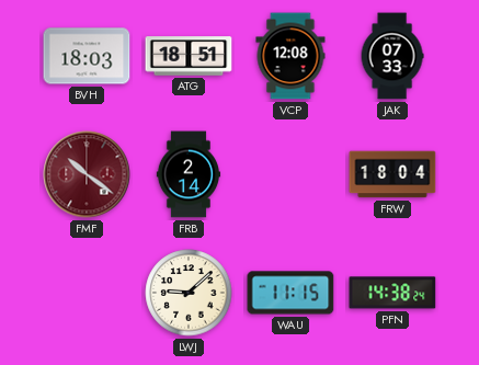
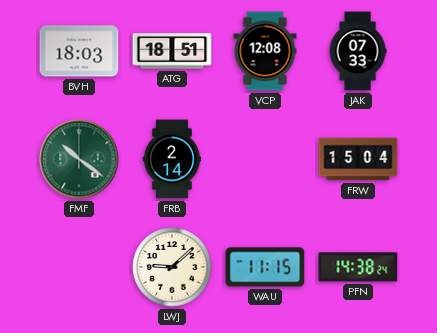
FMF dial: burgundy -> green (79, 159)
FRW: 18:04 -> 15:04 (358, 159)
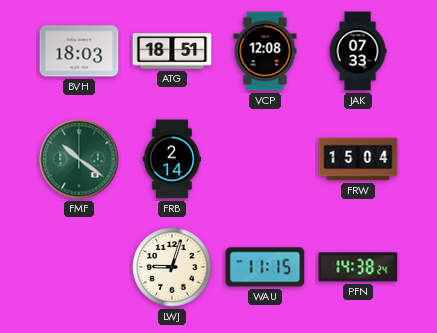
LWJ: 9:08 -> 9:03 (172, 267)
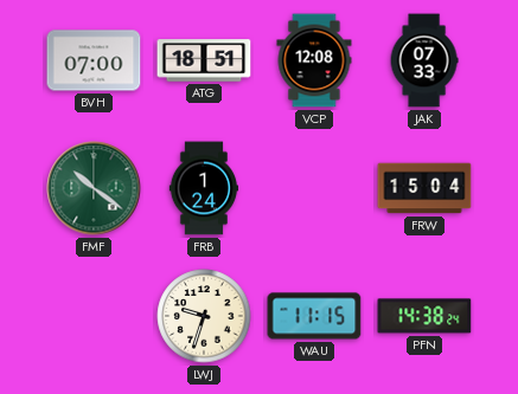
BVH: 18:03 -> 07:00 (94, 60)
FRB: 2:14 -> 1:24 (204, 188)
LWJ: 9:03 -> 9:33 (204, 316)
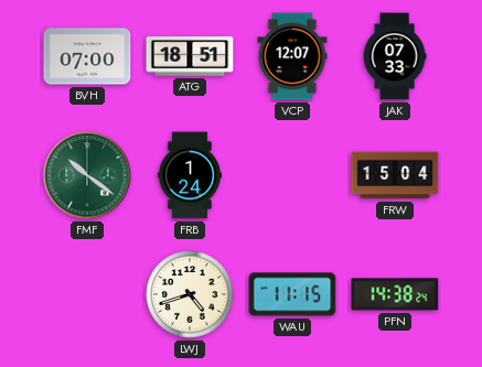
VCP: 12:08 -> 12:07 (292, 56)
LWJ: 9:33 -> 4:42 (190, 294)
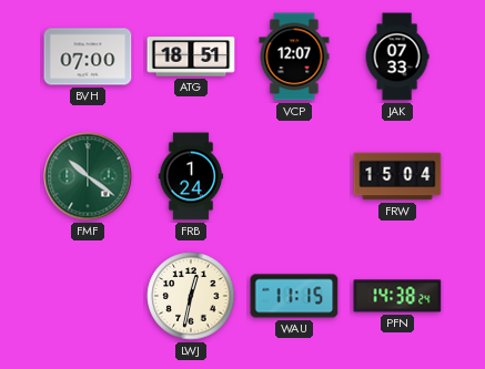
LWJ: 4:42 -> 12:32 (191, 296)
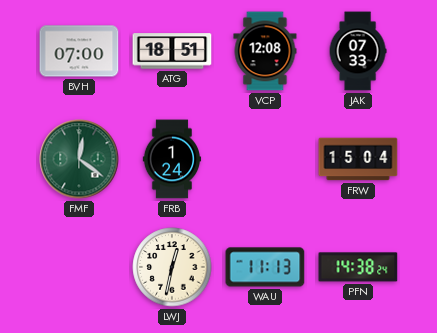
VCP: 12:07 -> 12:08 (265, 51)
FMF: 10:21 -> 12:21 (79, 159)
WAU: 11:15 -> 11:13 (265, 267)
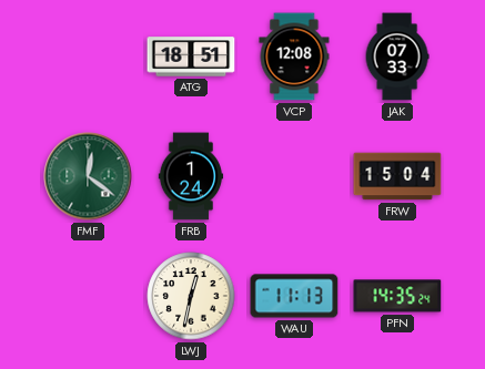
BVH: 07:00 -> none (79, 51)
PFN: 14:38 -> 14:35 (397, 296)
